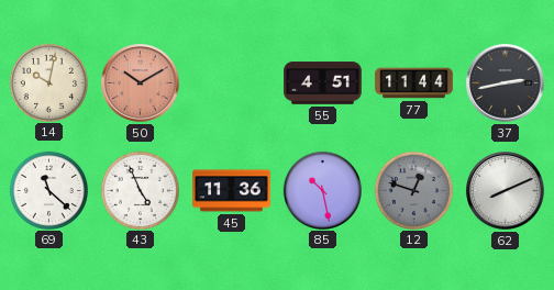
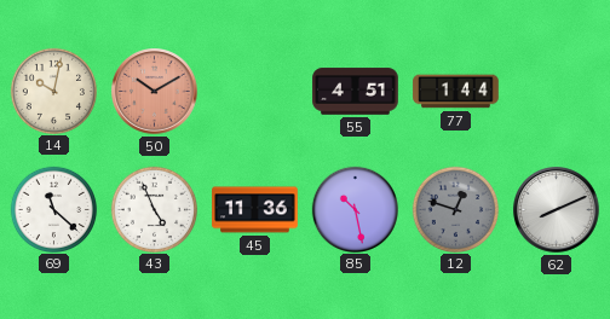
77: 11:44 -> 1:44 (456, 92)
37: 2:43 -> none (506, 83)
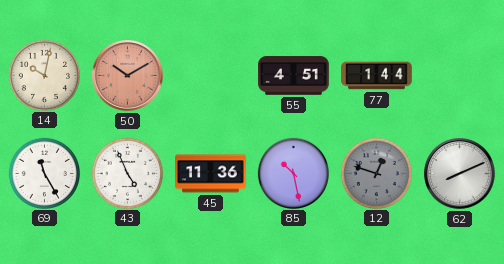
69: 11:22 -> 11:25 (44, 173)
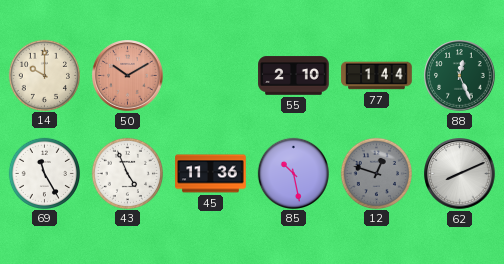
14: 10:02 -> 10:00 (44, 75)
55: 4:51 -> 2:10 (294, 76)
88: none -> 12:26 (460, 76)
